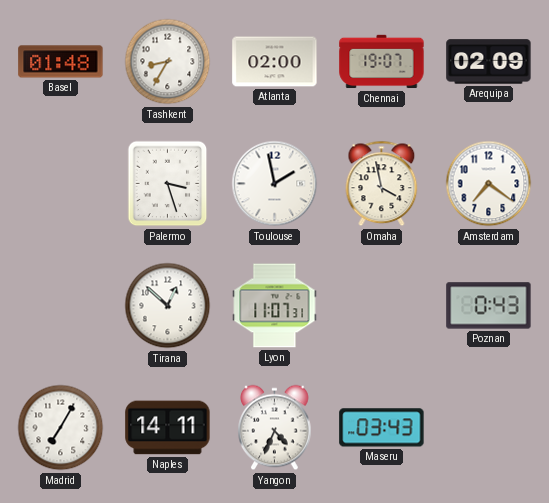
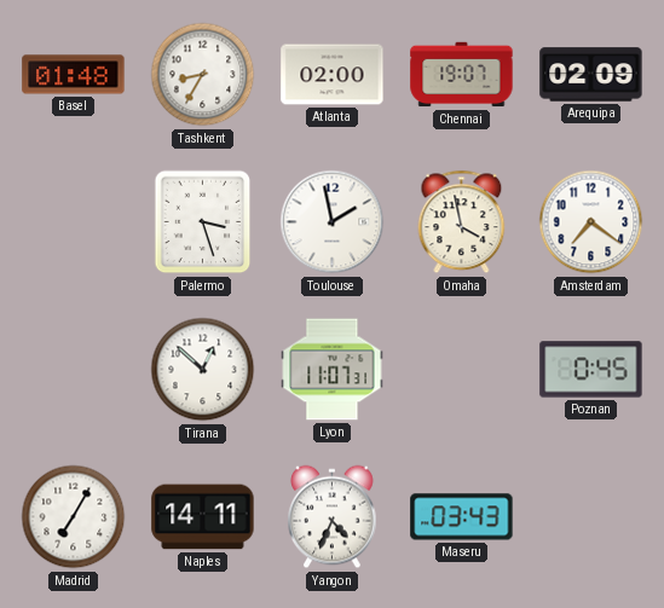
Poznan: 0:43 -> 0:45 (591, 370)
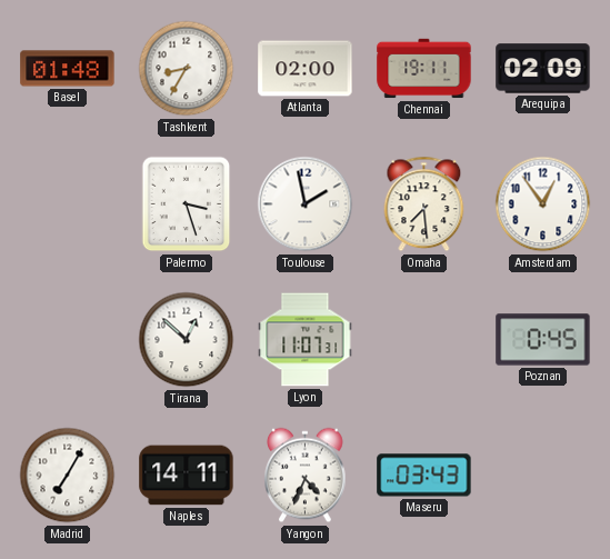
Chennai: 19:07 -> 19:11 (424, 69)
Omaha: 3:58 -> 7:29 (424, 204)
Amsterdam: 7:21 -> 12:54 (543, 204)
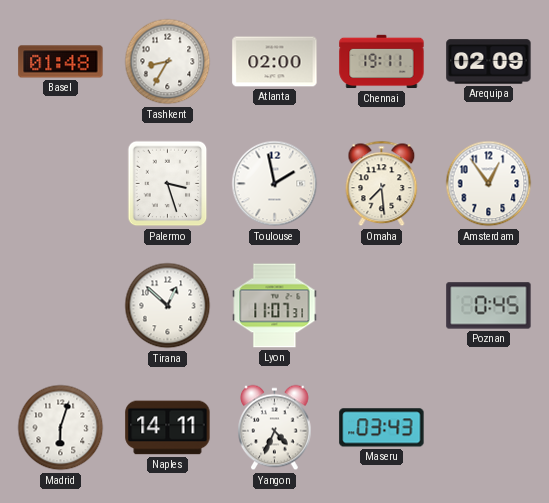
Madrid: 7:05 -> 6:03 (61, 428)
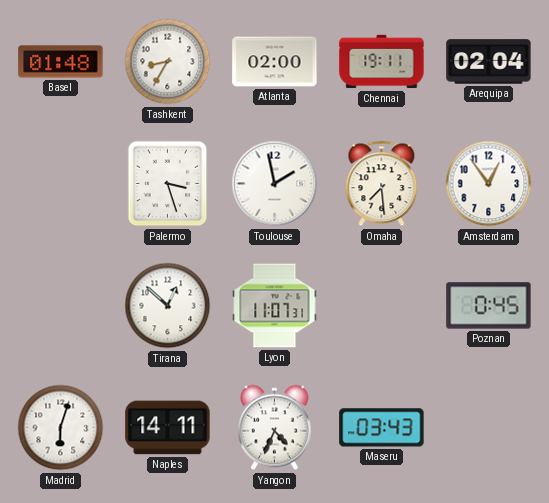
Arequipa: 02:09 -> 02:04 (489, 62)
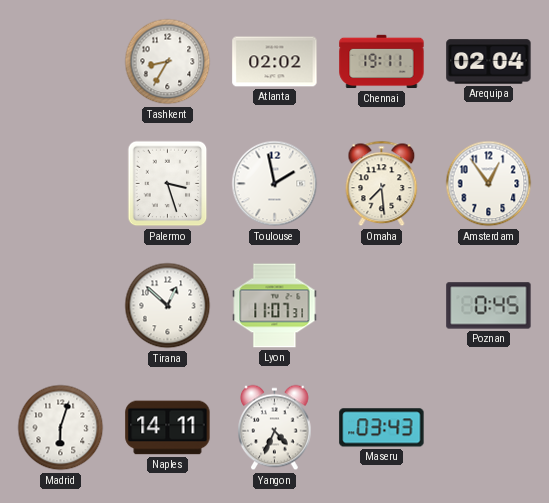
Basel: 01:48 -> none (61, 62)
Atlanta: 02:00 -> 02:02 (275, 62)
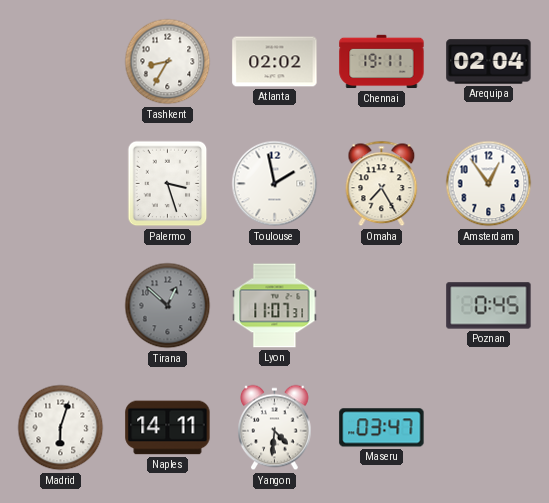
Omaha: 7:29 -> 7:25 (382, 184)
Tirana dial: white -> grey (168, 306)
Yangon: 4:34 -> 4:31 (275, 428)
Maseru: 03:43 -> 03:47 (382, 428)
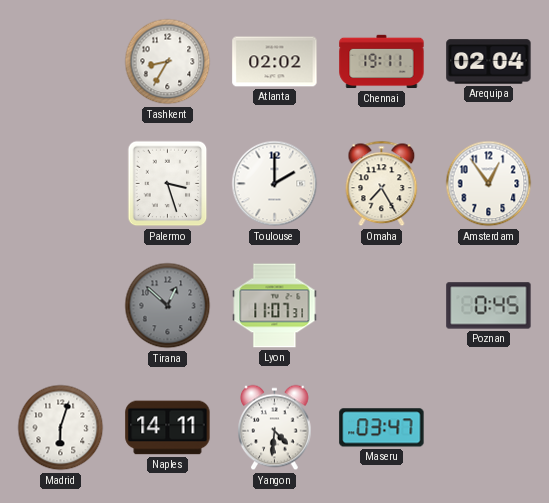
Toulouse: 1:58 -> 2:00 (275, 184)
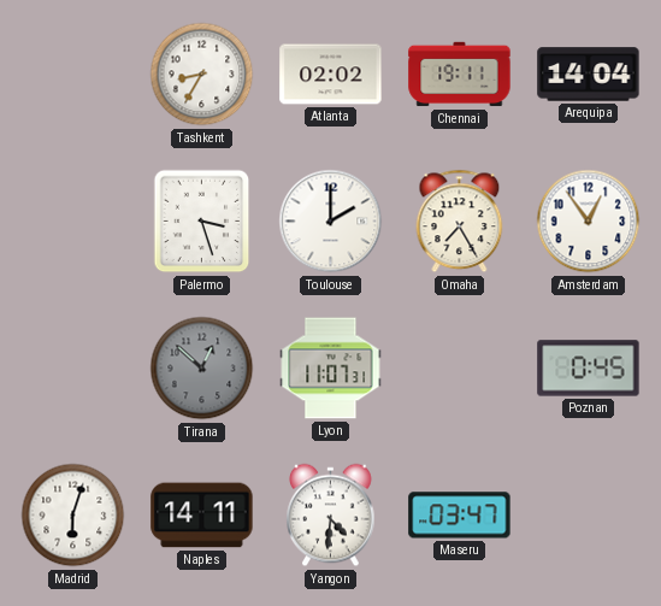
Arequipa: 02:04 -> 14:04 (589, 75)
